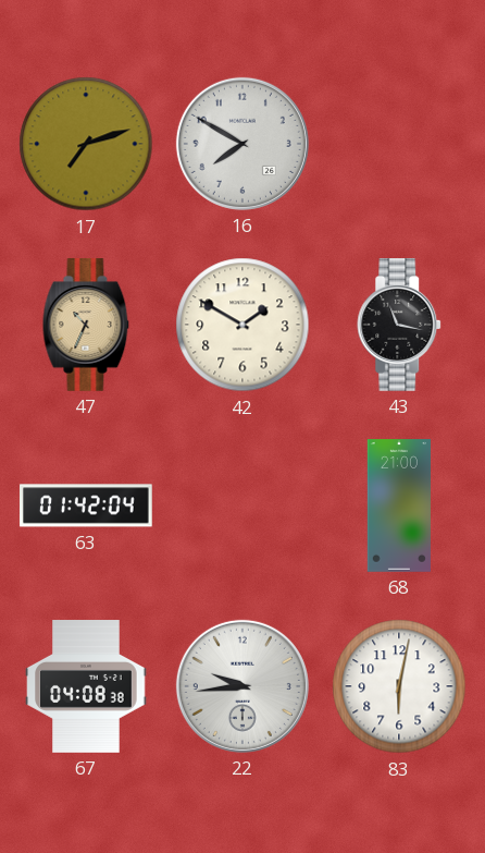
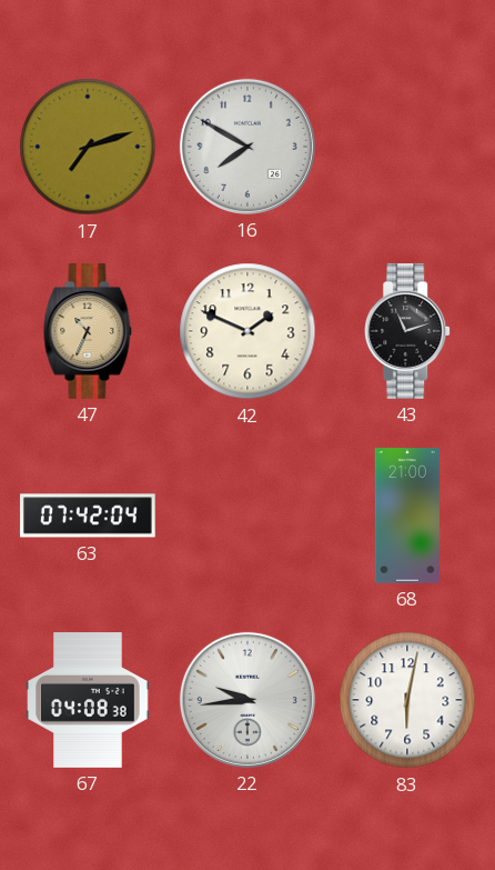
42: 1:50 -> 1:49 (247, 331)
43: 11:17 -> 11:12 (408, 332)
63: 01:42 -> 07:42 (89, 516)
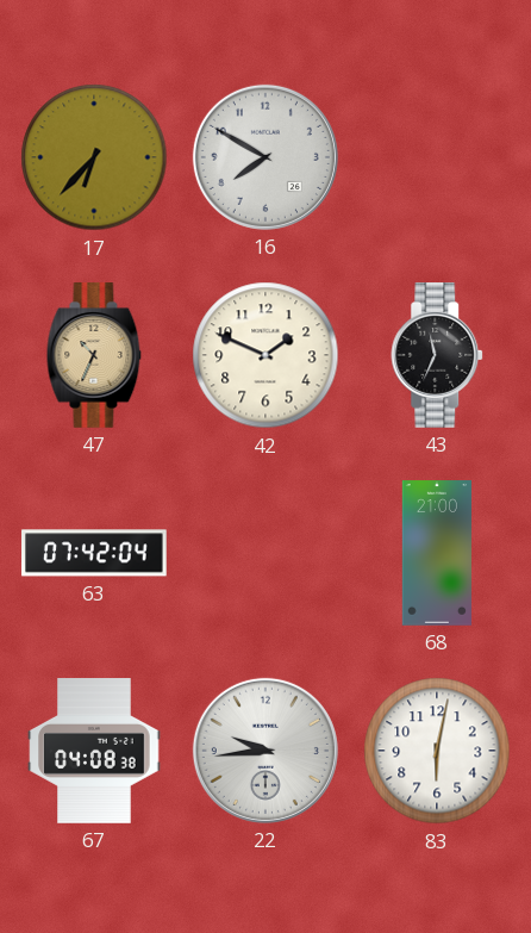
17: 7:12 -> 6:37 (94, 157)
43: 11:12 -> 11:34 (438, 356)
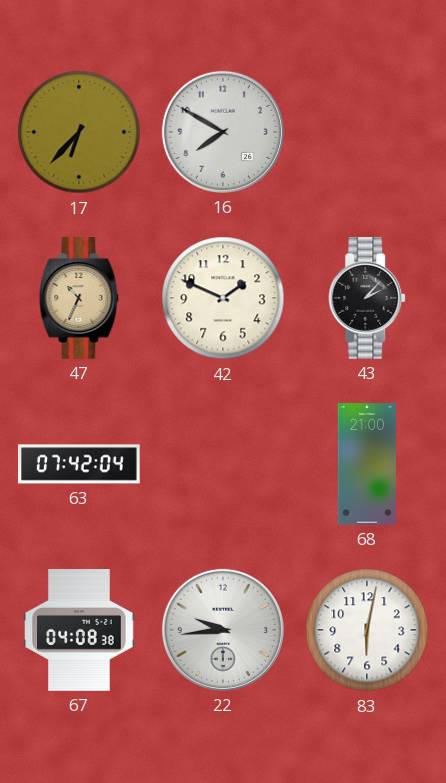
43: 11:34 -> 2:07 (368, 299)
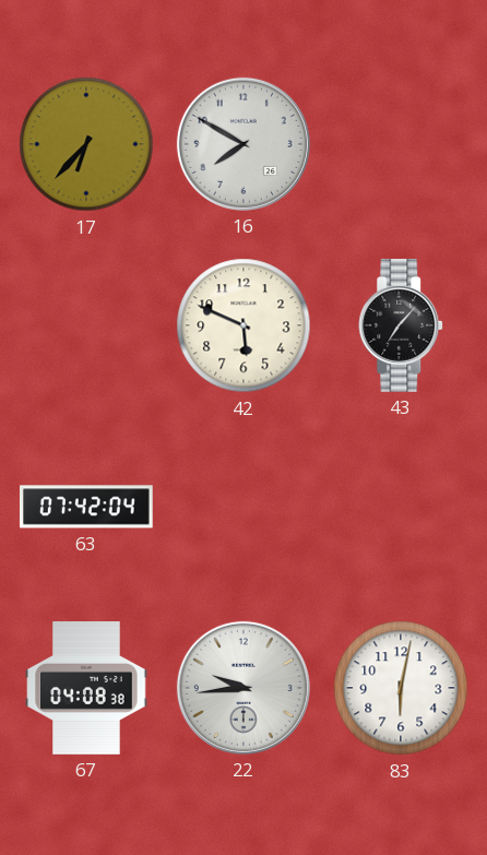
47: 10:34 -> none (79, 299)
42: 1:49 -> 5:49 (243, 325)
43: 2:07 -> 7:07 (402, 326)
68: 21:00 -> none (367, 464)
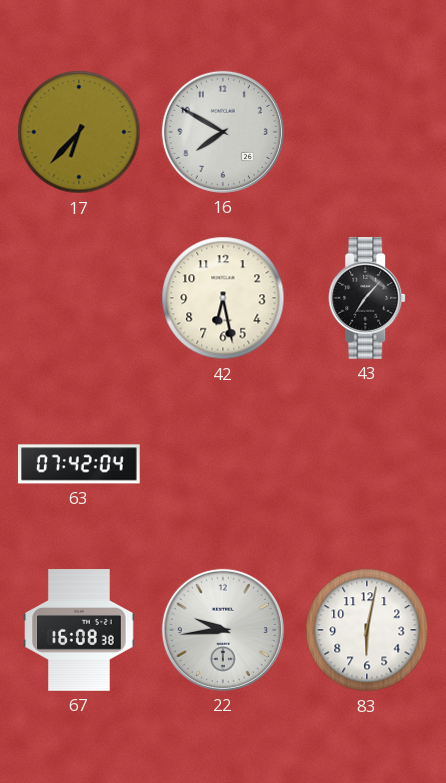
42: 5:49 -> 6:28 (223, 298)
67: 04:08 -> 16:08 (79, 630)
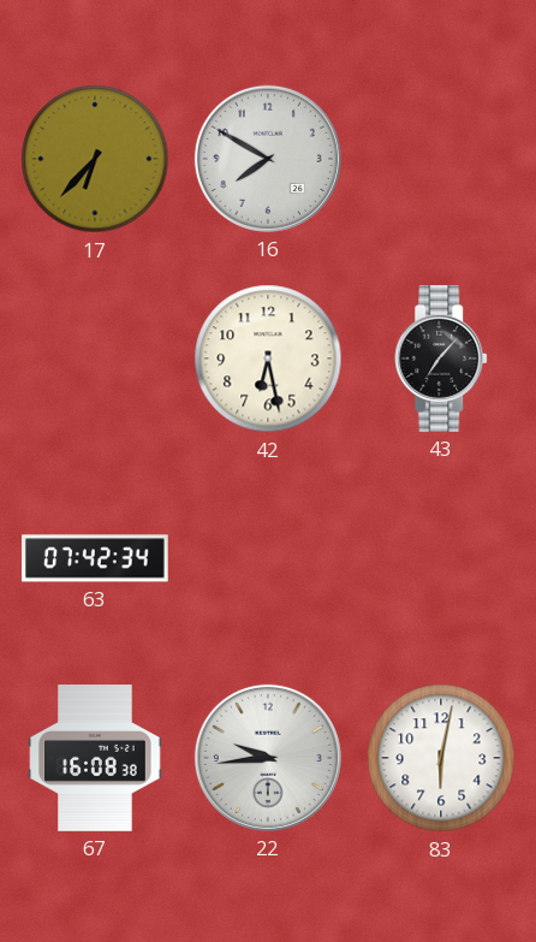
63: 07:42:04 -> 07:42:34 (96, 558)
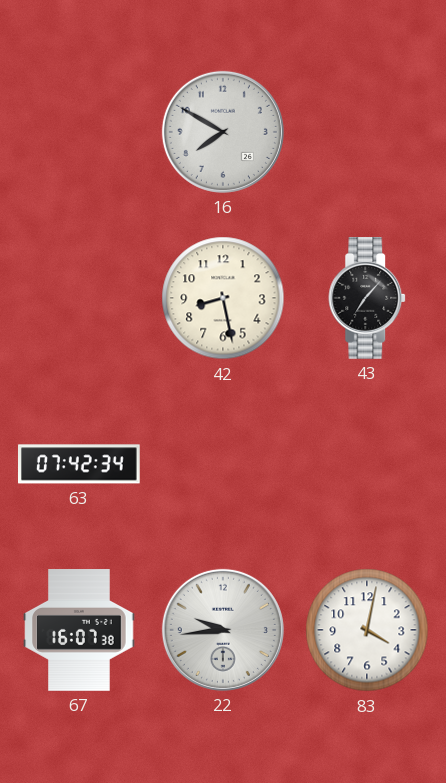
17: 6:37 -> none (95, 159)
42: 6:28 -> 8:28 (223, 298)
67: 16:08 -> 16:07 (79, 630)
83: 6:02 -> 4:02 (367, 630)
